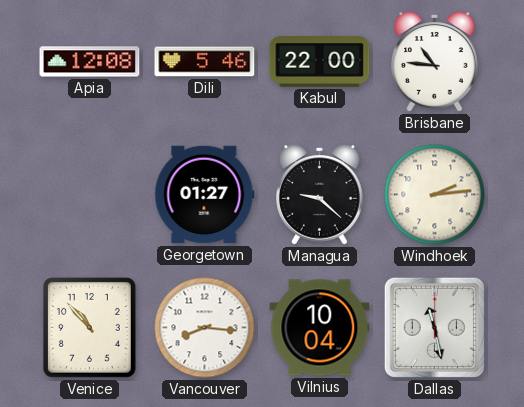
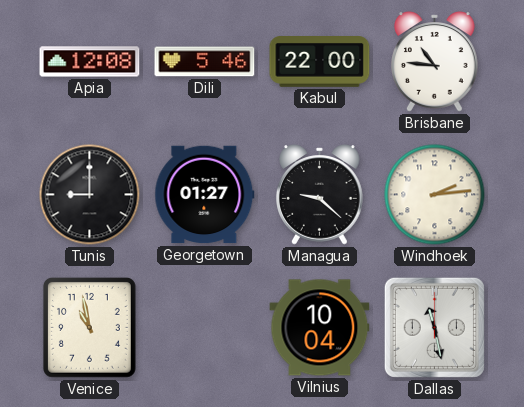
Tunis: none -> 9:00 (90, 195)
Venice: 10:53 -> 10:58 (89, 328)
Vancouver: 8:16 -> none (205, 328)
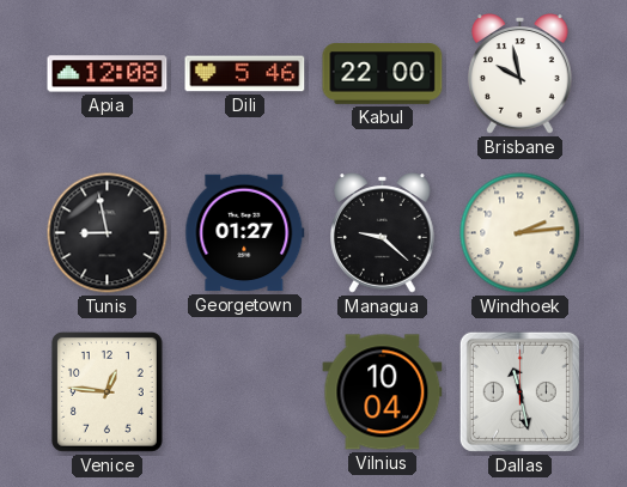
Brisbane: 10:46 -> 9:58 (521, 74)
Tunis: 9:00 -> 8:58 (108, 233)
Venice: 10:58 -> 12:46 (106, 392)
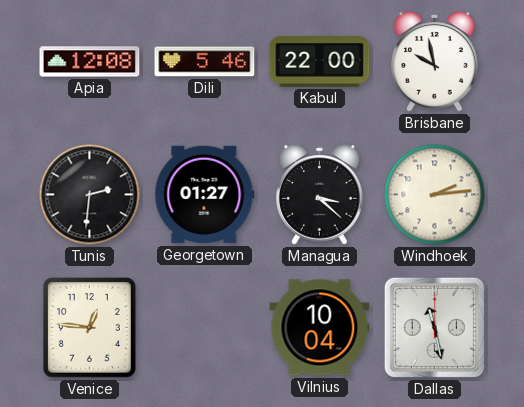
Tunis: 8:58 -> 2:31 (90, 195)
Managua: 9:22 -> 3:22 (320, 195)
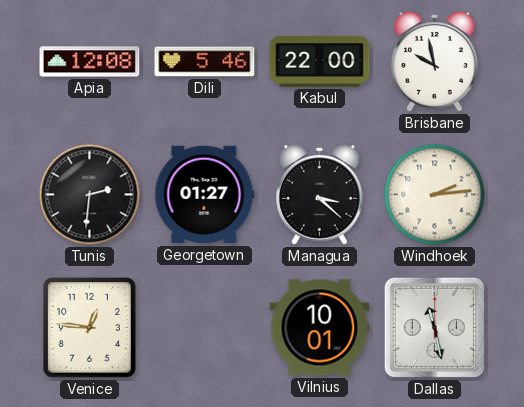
Vilnius: 10:04 -> 10:01 (320, 328)
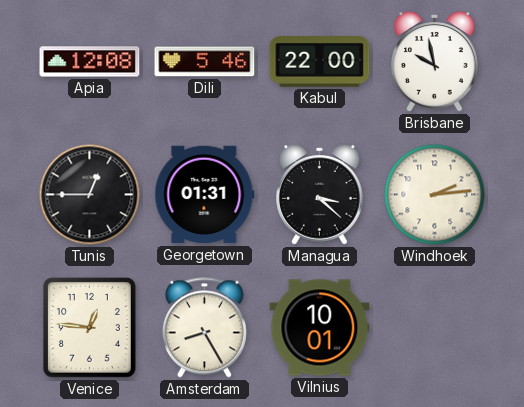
Tunis: 2:31 -> 12:45 (90, 195)
Georgetown: 01:27 -> 01:31 (205, 195)
Amsterdam: none -> 8:25 (204, 328)
Dallas: 11:28 -> none (434, 327)
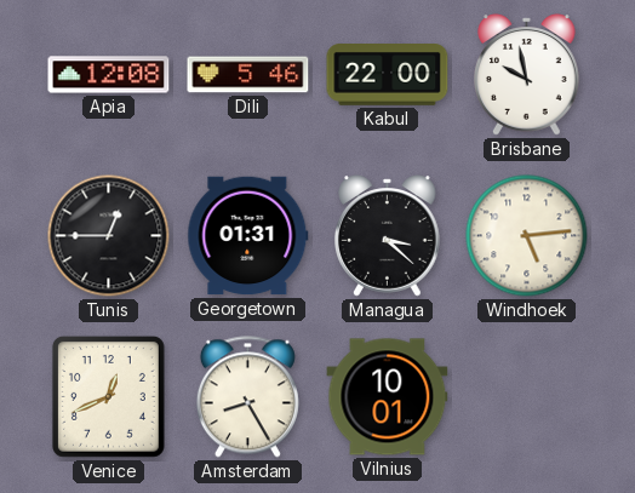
Windhoek: 2:14 -> 5:14 (527, 236)
Venice: 12:46 -> 12:41 (108, 397)
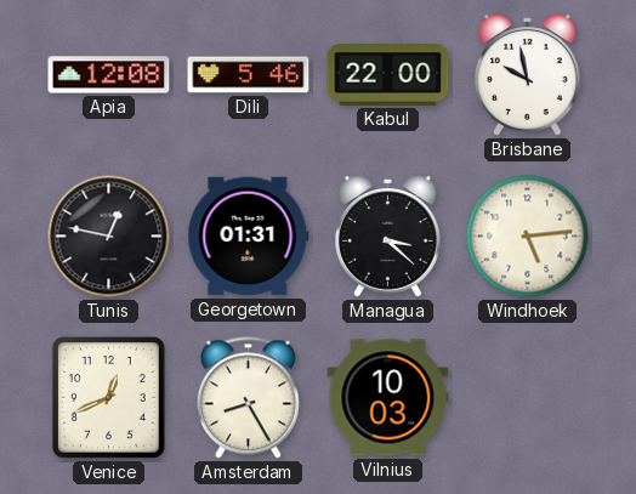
Tunis: 12:45 -> 12:47 (109, 237)
Vilnius: 10:01 -> 10:03 (388, 398)
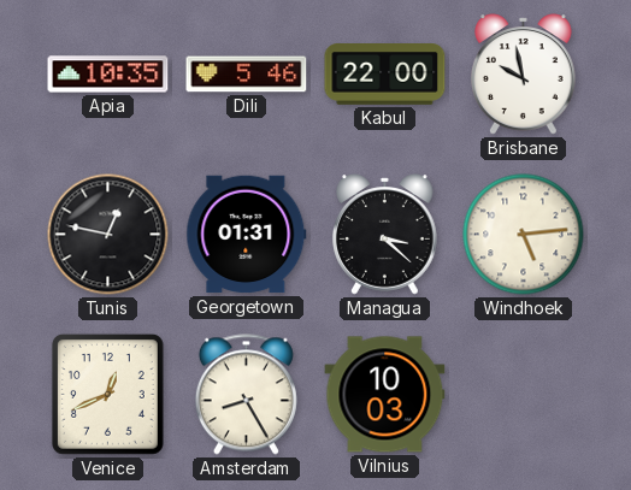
Apia: 12:08 -> 10:35 (108, 75)
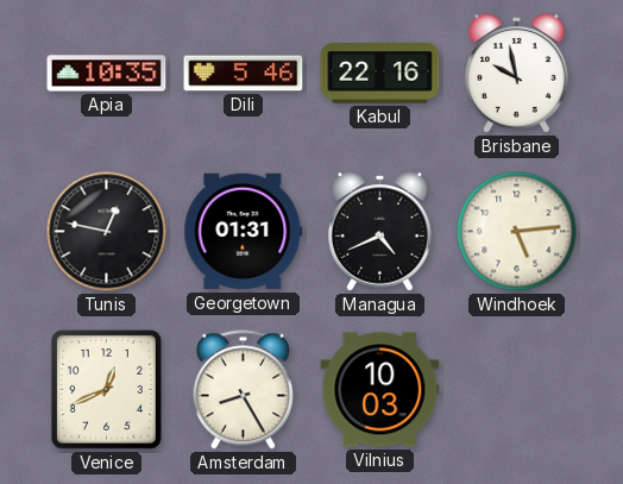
Kabul: 22:00 -> 22:16 (380, 74)
Managua: 3:22 -> 4:41 (380, 232)
